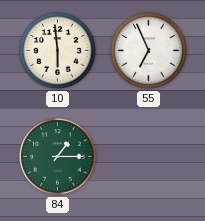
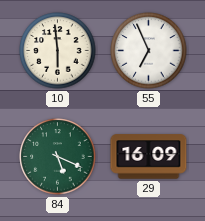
84: 1:15 -> 5:19 (58, 157)
29: none -> 16:09 (149, 157)
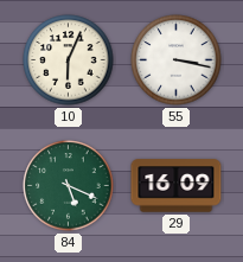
10: 5:59 -> 6:04 (69, 60)
55: 6:56 -> 3:17 (177, 60)
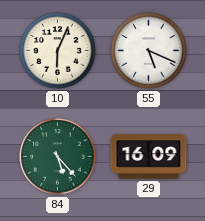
55: 3:17 -> 5:19 (149, 51)
84: 5:19 -> 5:23 (58, 157)
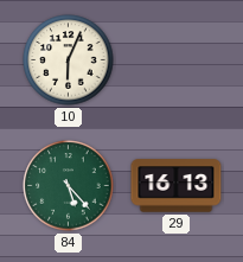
55: 5:19 -> none (149, 51)
29: 16:09 -> 16:13 (177, 186)
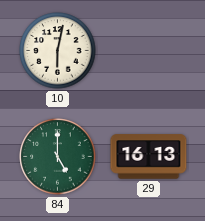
10: 6:04 -> 6:02 (58, 51)
84: 5:23 -> 5:00 (58, 157)
